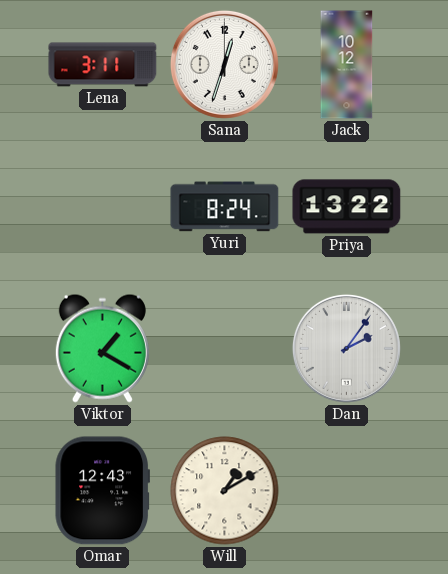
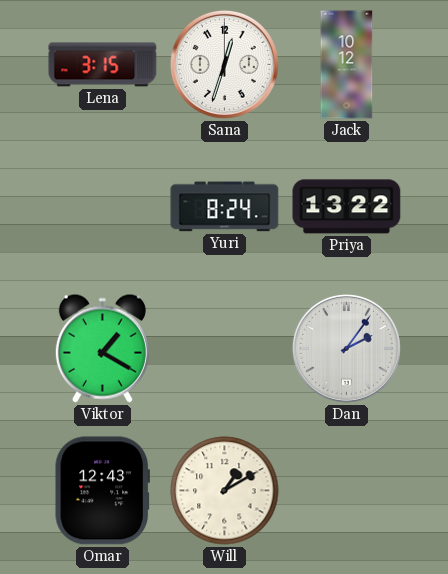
Lena: 3:11 -> 3:15 (103, 65)
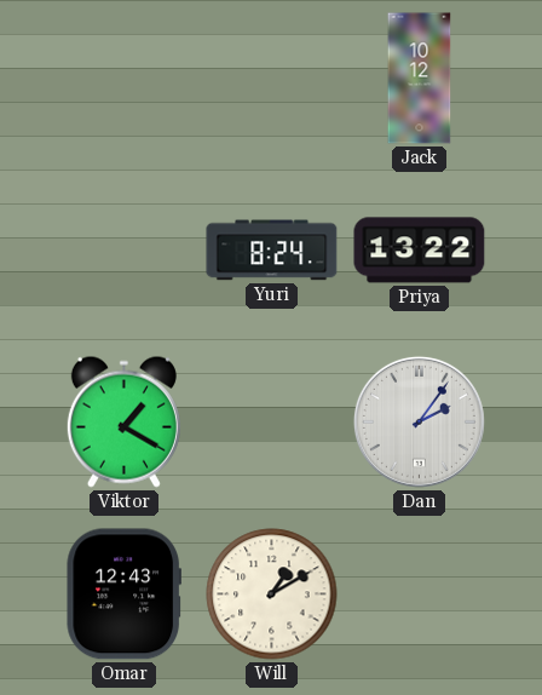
Lena: 3:15 -> none (103, 65)
Sana: 12:33 -> none (224, 64)
